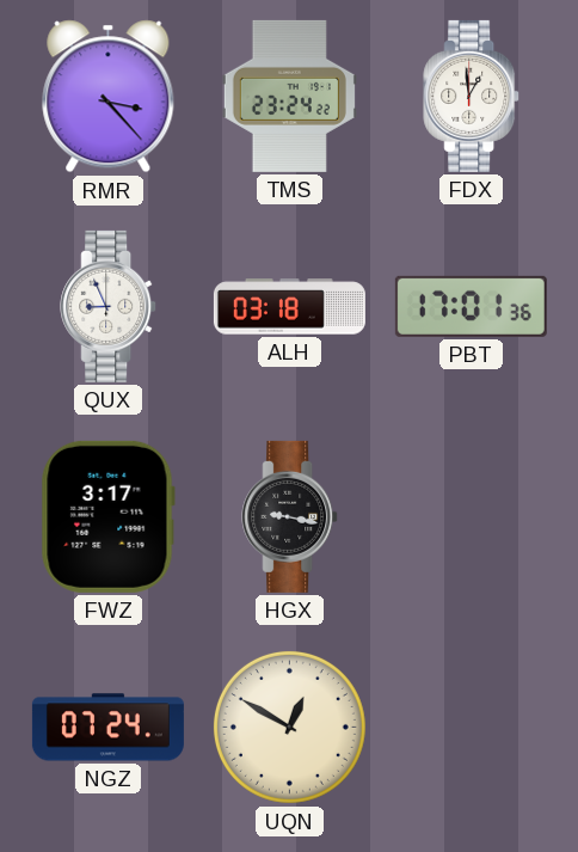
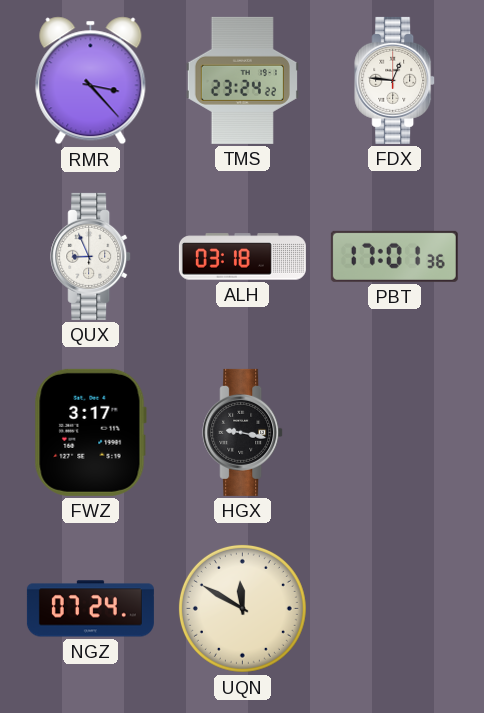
FDX: 12:59 -> 12:46 (395, 80)
UQN: 12:50 -> 11:50 (242, 608)
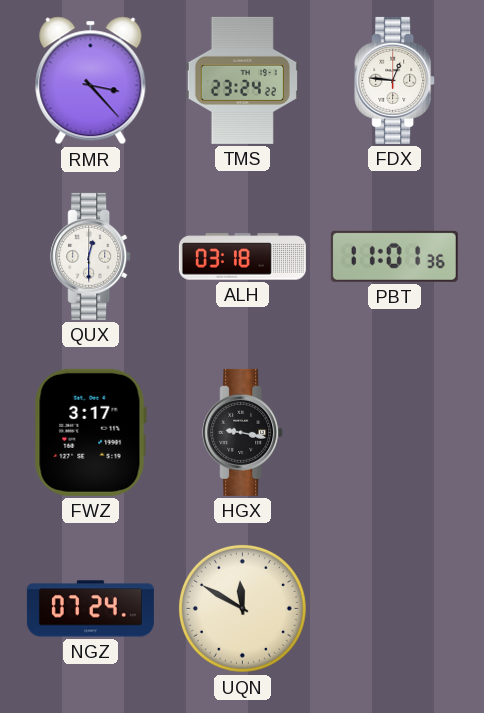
QUX: 8:56 -> 12:30 (91, 256)
PBT: 17:01 -> 11:01 (394, 256)
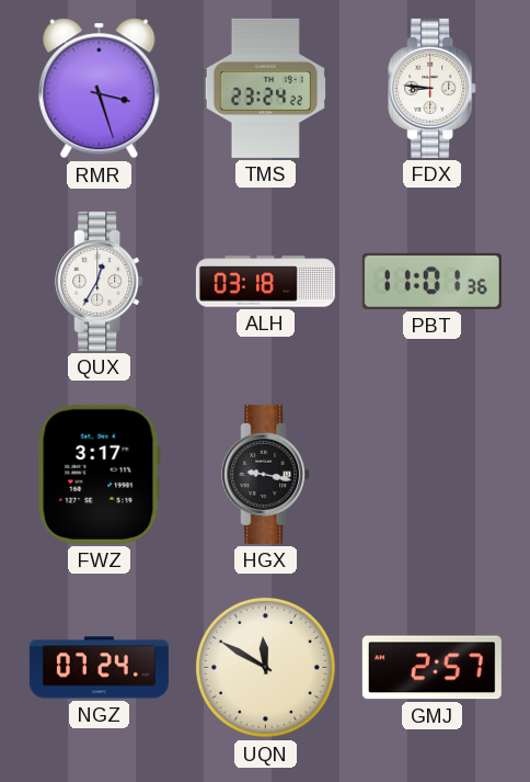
RMR: 3:23 -> 3:27 (100, 89)
FDX: 12:46 -> 8:46 (433, 88)
QUX: 12:30 -> 12:35 (100, 281)
GMJ: none -> 2:57 (431, 668)
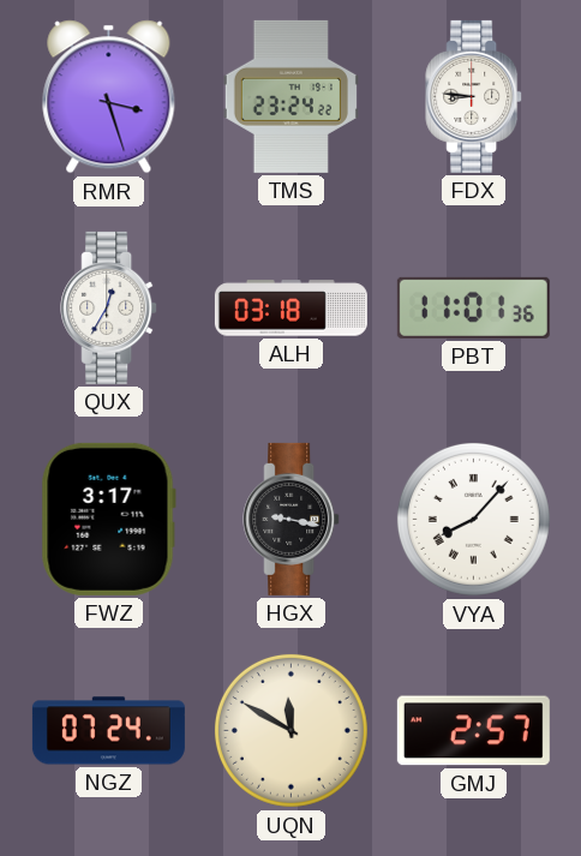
VYA: none -> 8:07 (473, 519)
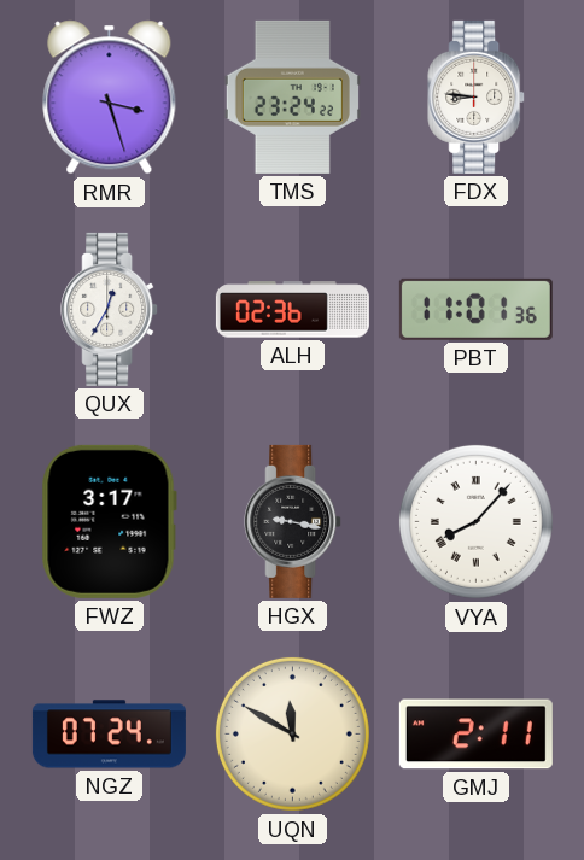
ALH: 03:18 -> 02:36 (292, 310)
GMJ: 2:57 -> 2:11 (475, 735)
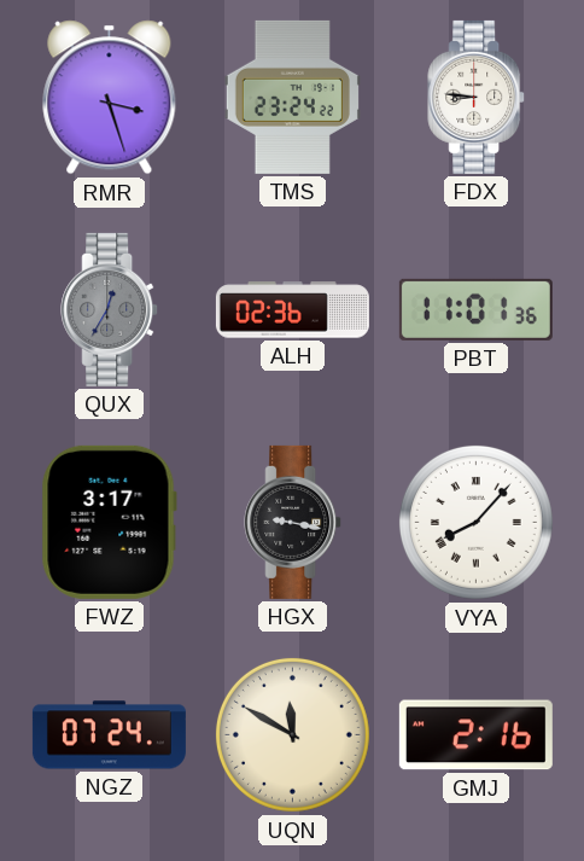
QUX dial: white -> grey (110, 309)
GMJ: 2:11 -> 2:16 (475, 735)
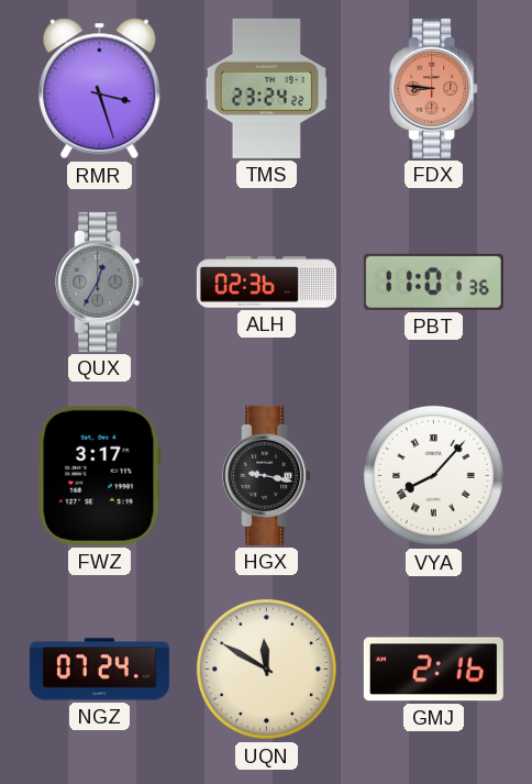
FDX dial: white -> salmon (434, 88)
